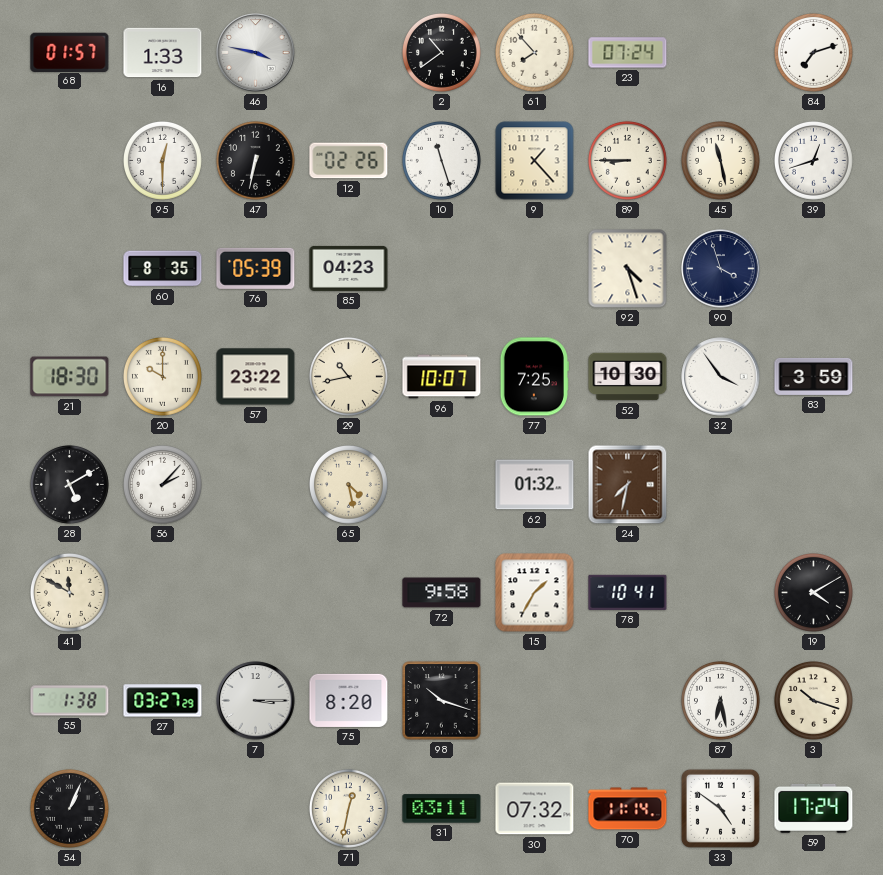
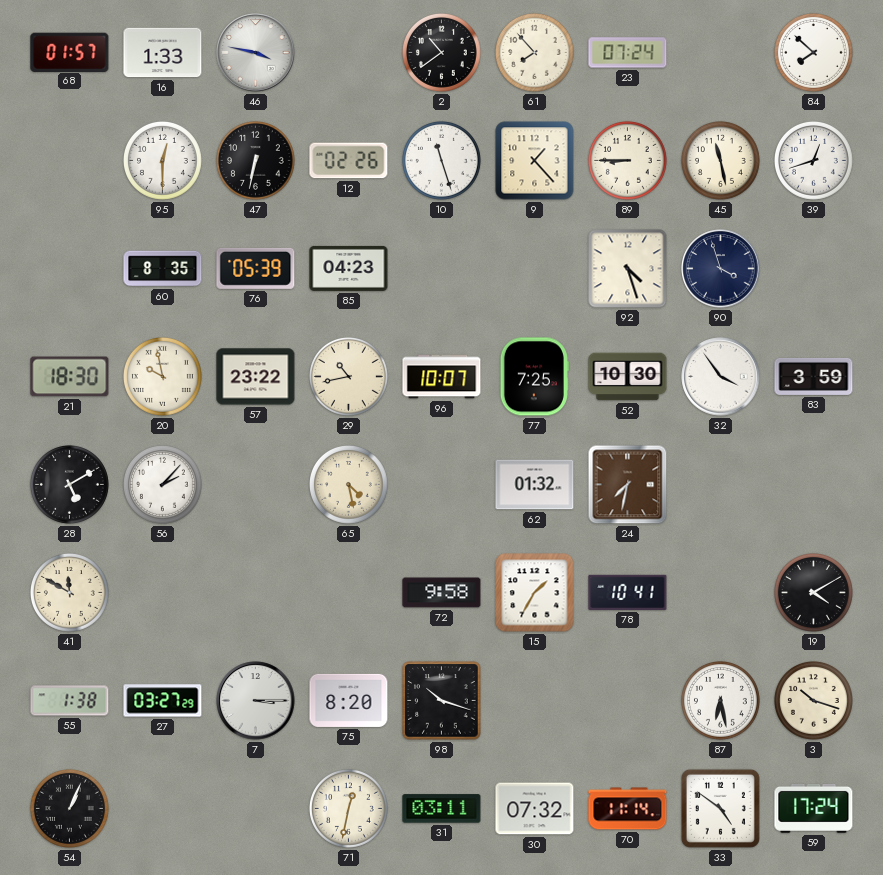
84: 7:12 -> 7:52 (813, 52)
20: 10:00 -> 9:58 (162, 376)
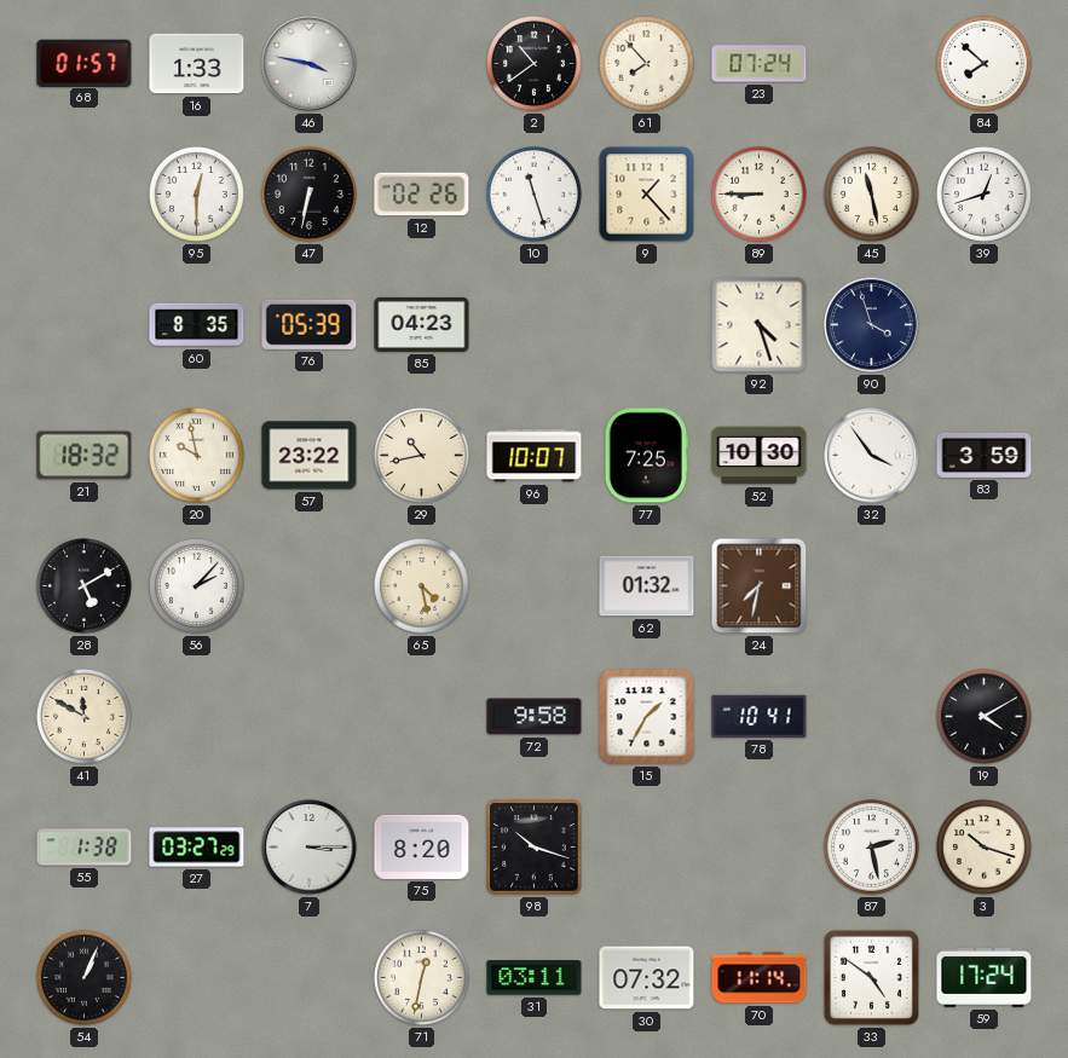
21: 18:30 -> 18:32 (85, 456)
87: 6:28 -> 2:28 (871, 846)
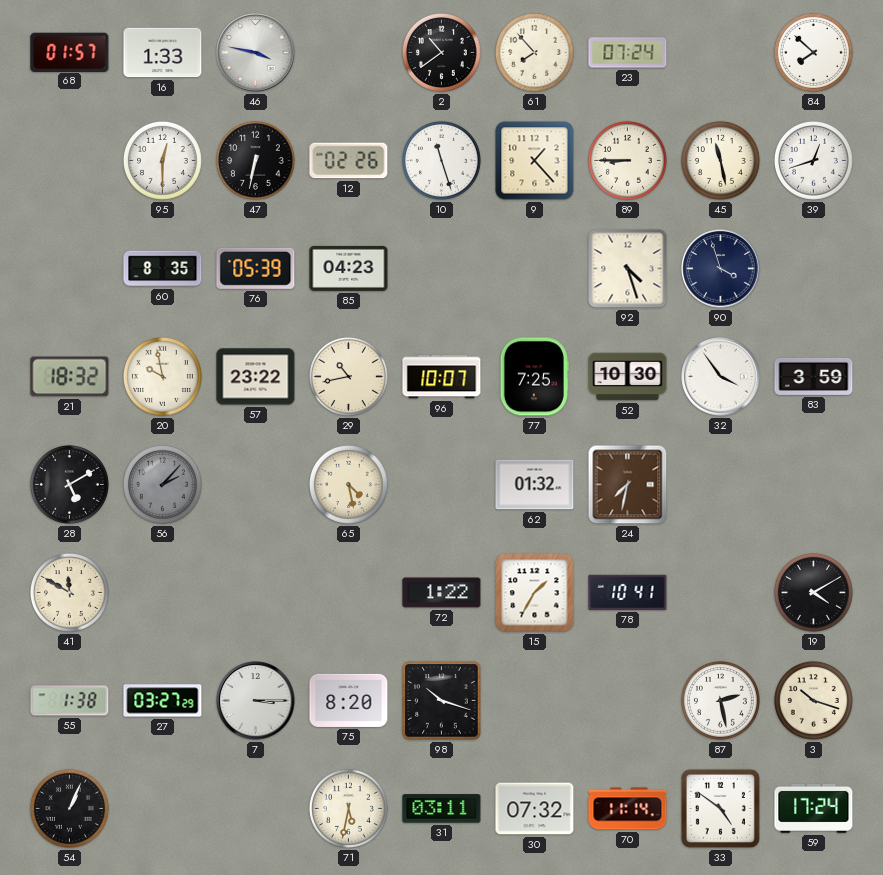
56 dial: white -> grey (162, 484)
72: 9:58 -> 1:22 (442, 593)
71: 12:32 -> 5:32 (348, 808)
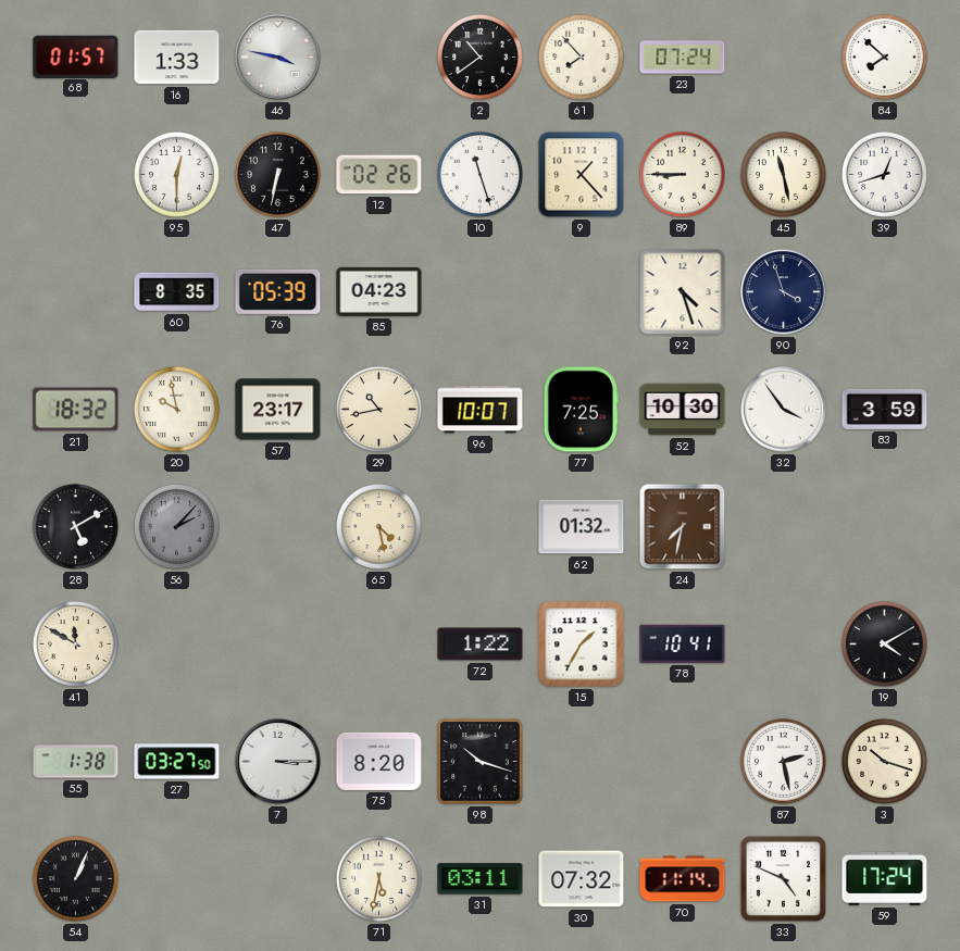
57: 23:22 -> 23:17 (278, 410)
27: 03:27:29 -> 03:27:50 (177, 762)
33: 4:51 -> 4:49 (783, 878)
